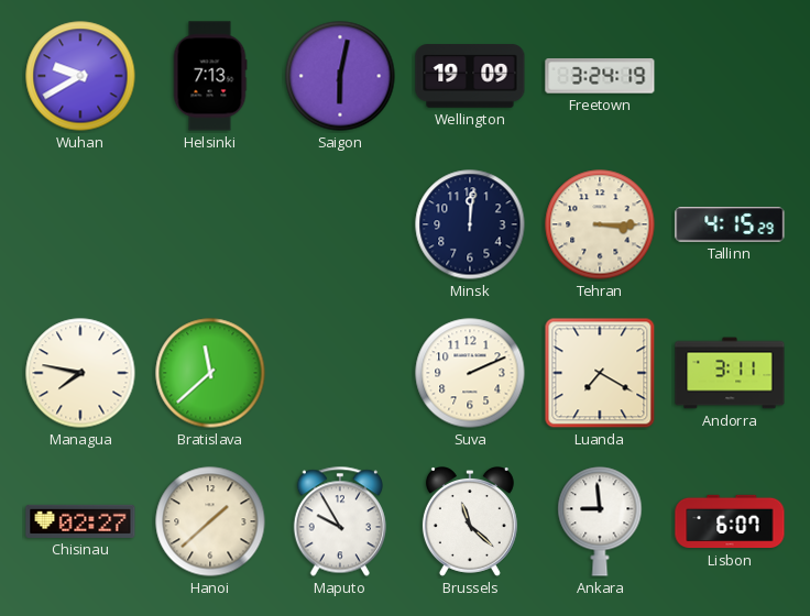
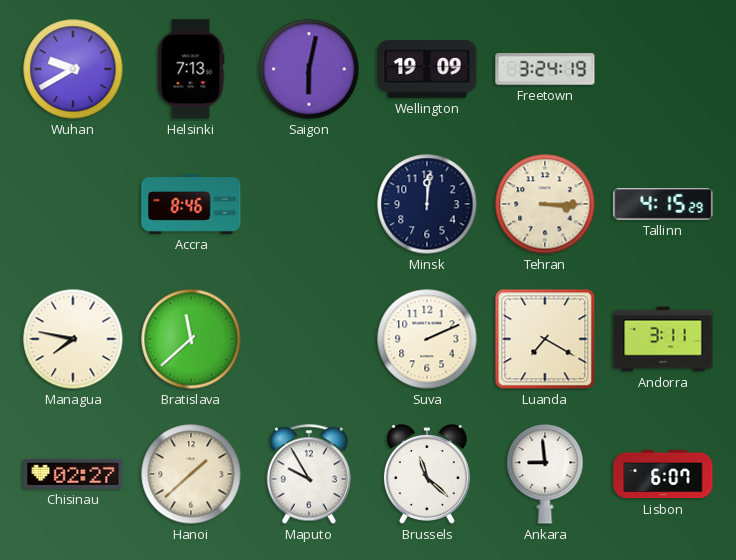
Accra: none -> 8:46 (191, 204)
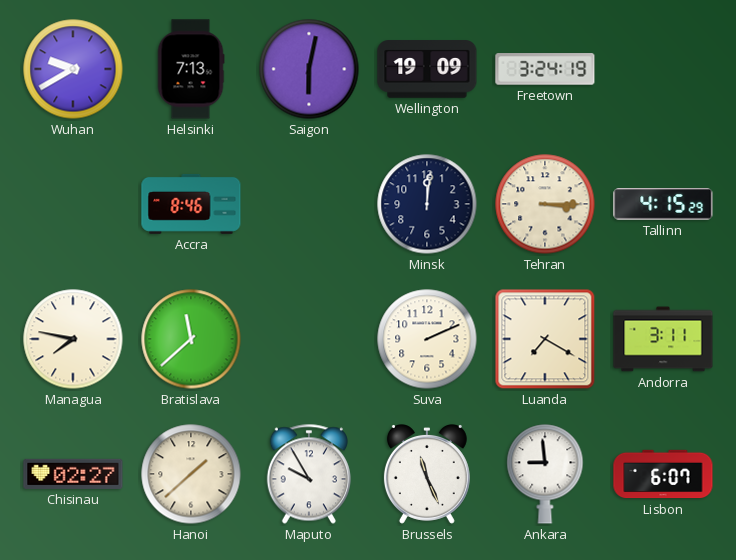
Brussels: 11:22 -> 11:26 (427, 475)
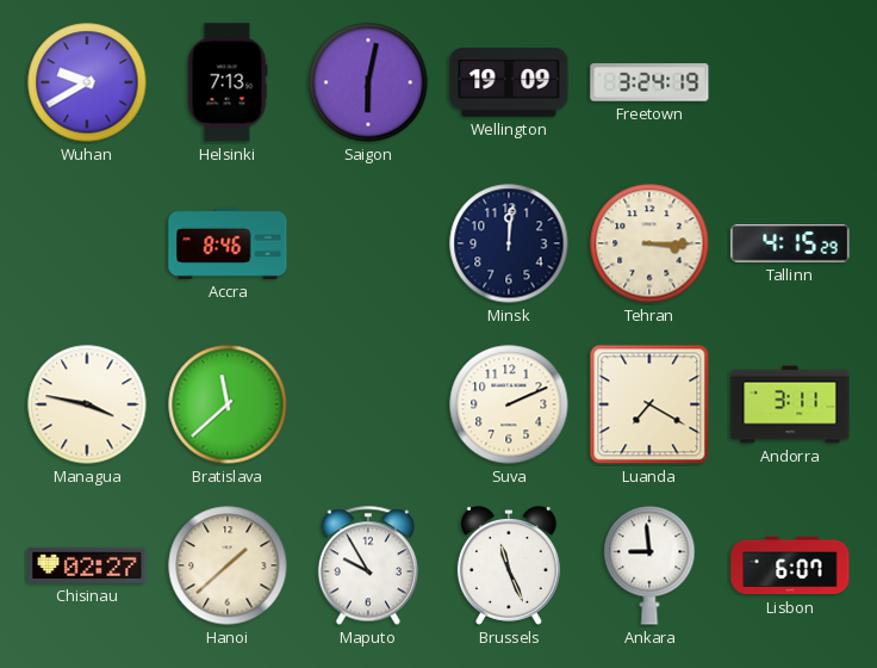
Managua: 7:47 -> 3:47 (87, 404)
